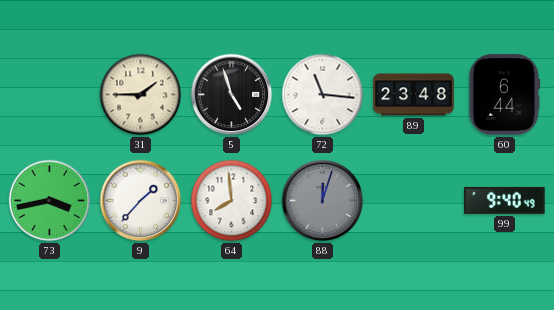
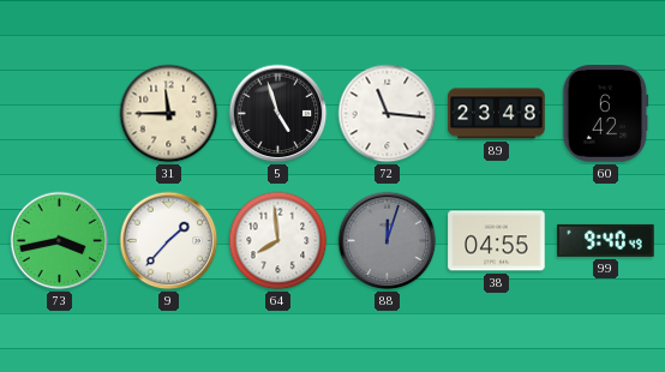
31: 1:45 -> 11:45 (169, 114)
60: 6:44 -> 6:42 (606, 114)
38: none -> 04:55 (497, 241)
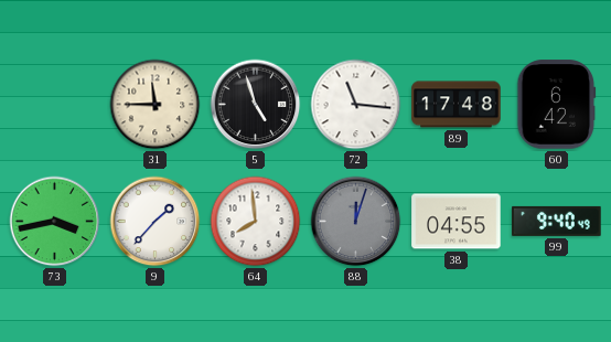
89: 23:48 -> 17:48 (457, 105)
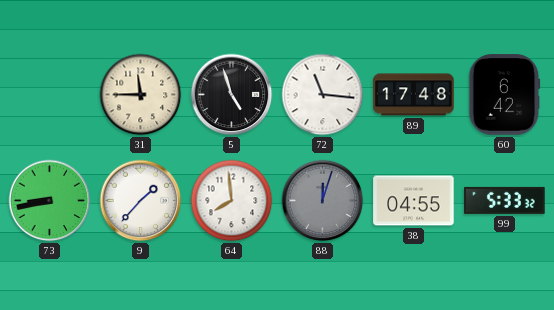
73: 3:43 -> 8:43 (50, 201)
99: 9:40 -> 5:33 (505, 200)
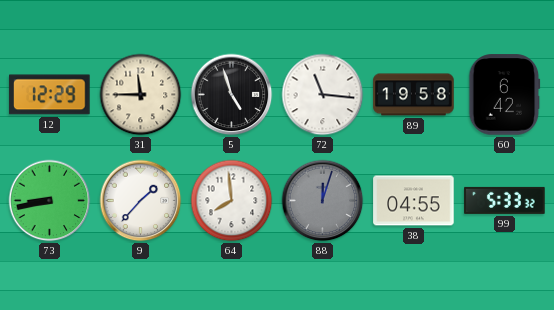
12: none -> 12:29 (50, 95)
89: 17:48 -> 19:58 (414, 95)
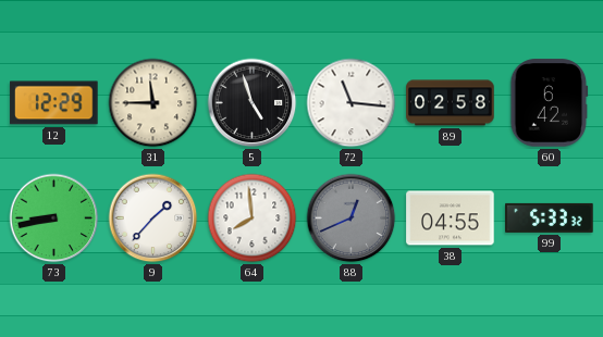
89: 19:58 -> 02:58 (451, 103)
88: 12:03 -> 12:41 (352, 219)
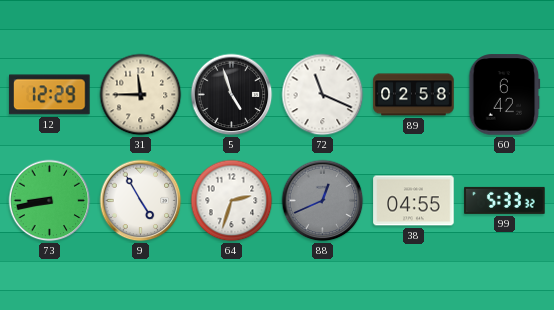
72: 11:16 -> 11:19 (323, 95)
9: 1:37 -> 4:55 (141, 201)
64: 7:59 -> 2:33 (232, 201)
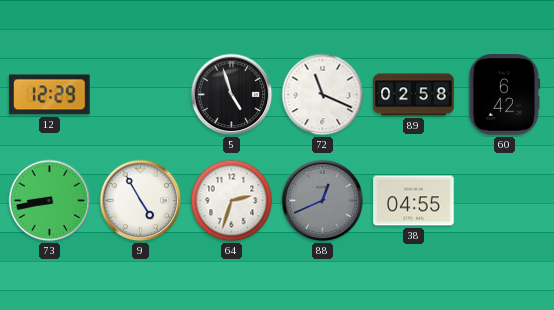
31: 11:45 -> none (141, 95)
99: 5:33 -> none (505, 200)
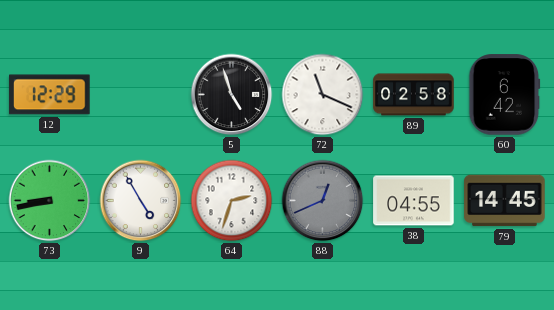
79: none -> 14:45 (505, 201)
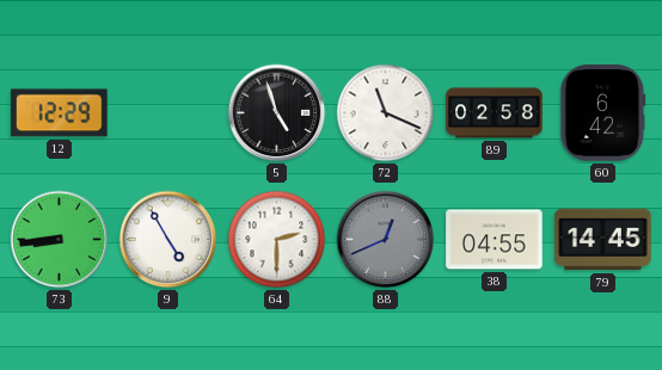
73: 8:43 -> 8:44 (60, 240)
64: 2:33 -> 2:30 (277, 240)
